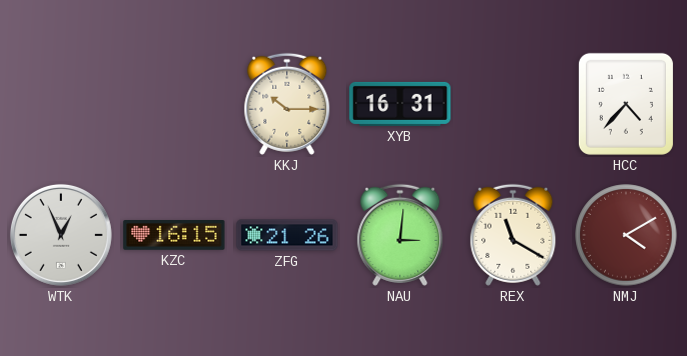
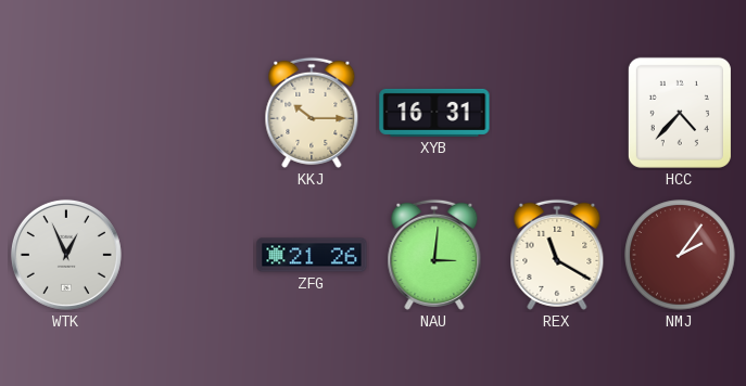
KZC: 16:15 -> none (174, 236)
NMJ: 4:10 -> 2:06 (680, 255)
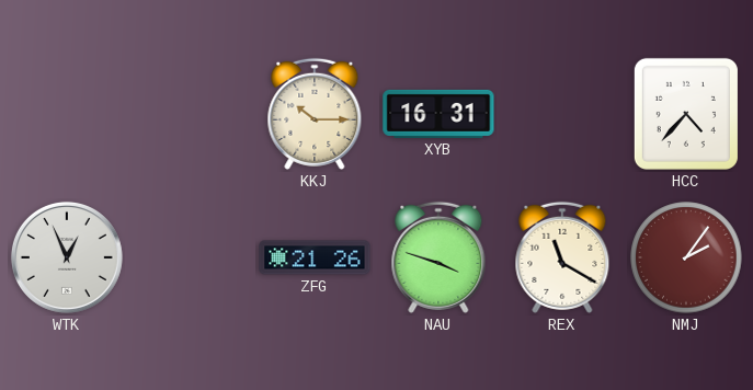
NAU: 3:01 -> 3:48 (438, 257)
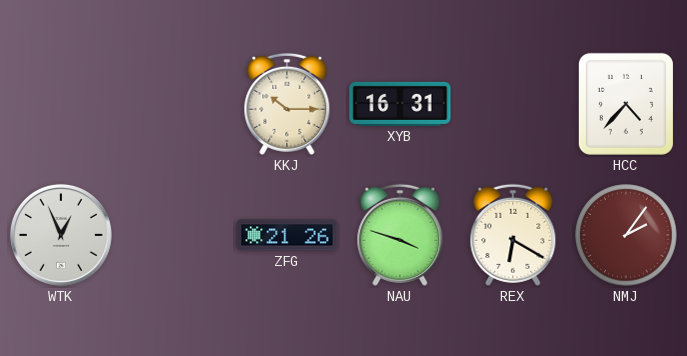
REX: 11:20 -> 6:20 (513, 235)
